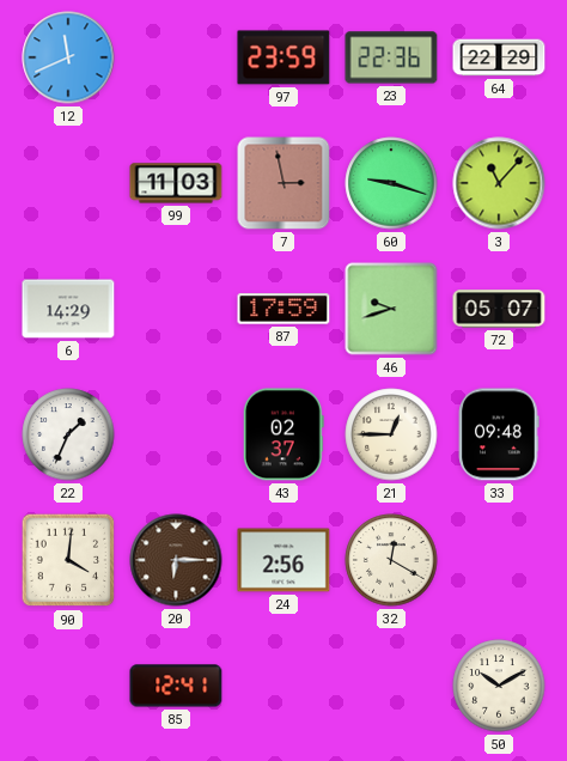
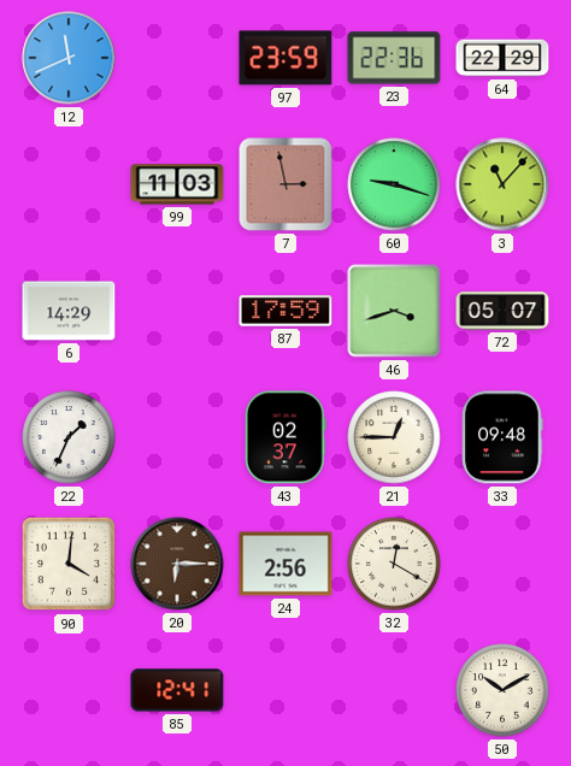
46: 9:42 -> 3:42 (394, 311)
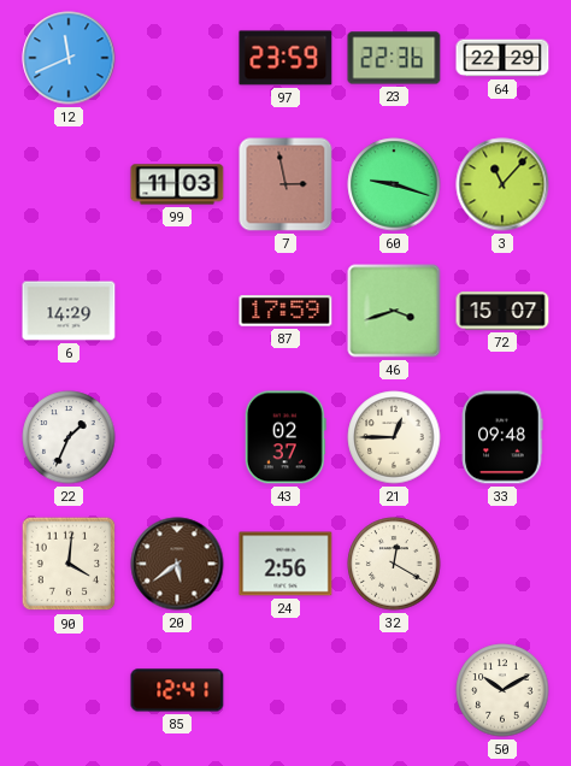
72: 05:07 -> 15:07 (502, 311)
20: 6:15 -> 5:39 (177, 564)
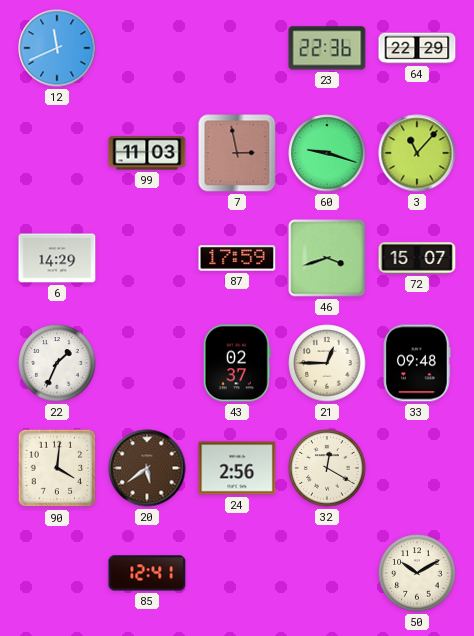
97: 23:59 -> none (285, 58)
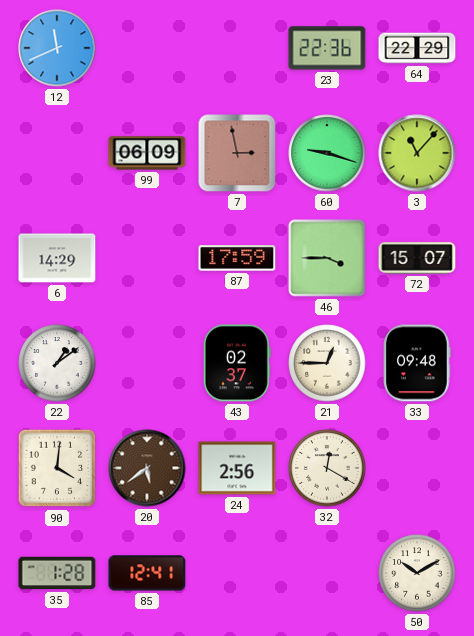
99: 11:03 -> 06:09 (147, 153)
46: 3:42 -> 3:45 (327, 258)
22: 1:34 -> 1:09 (57, 363)
35: none -> 1:28 (57, 573)
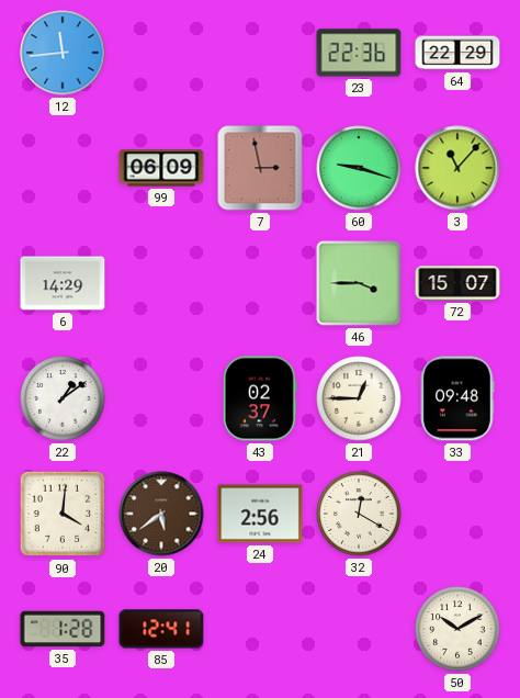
12: 11:41 -> 11:44 (63, 53)
87: 17:59 -> none (237, 258)
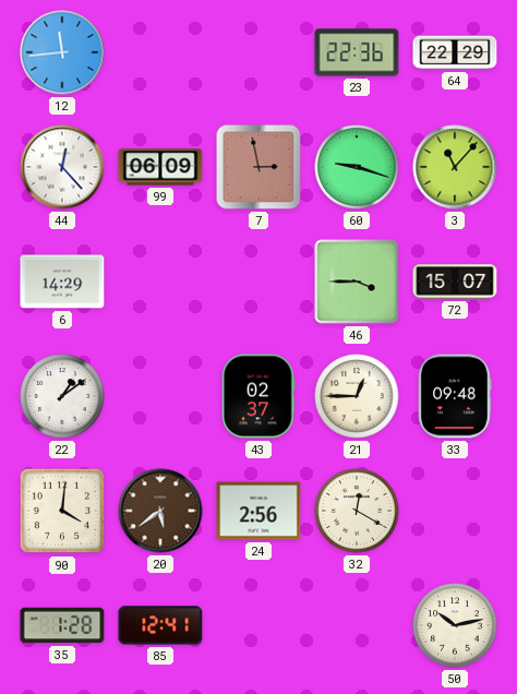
44: none -> 12:23 (62, 167)
50: 10:10 -> 10:13 (455, 625)
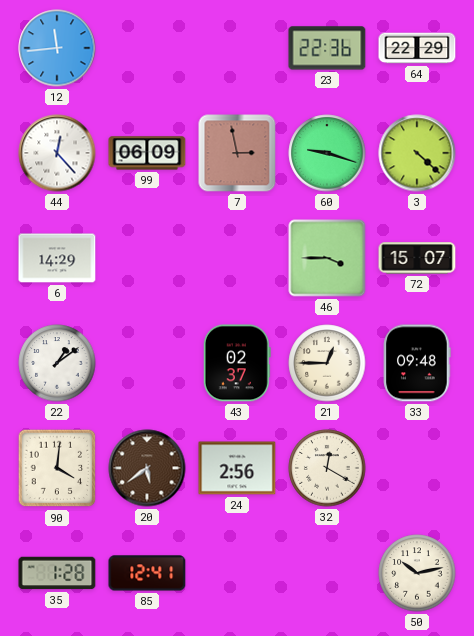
3: 11:07 -> 4:22 (417, 153)
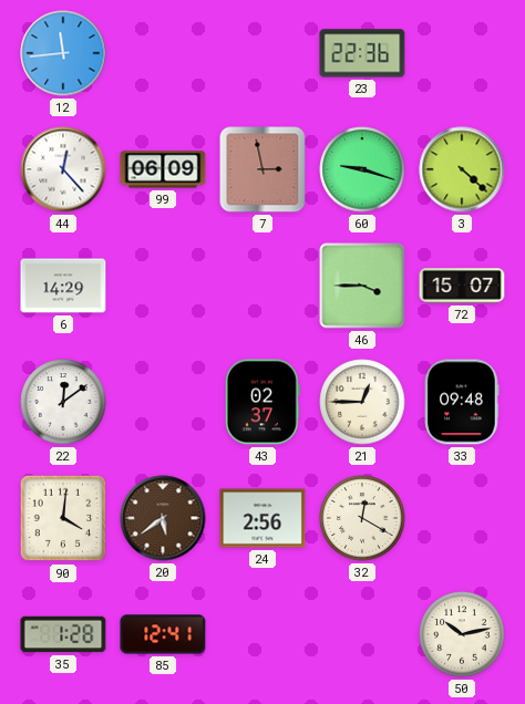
64: 22:29 -> none (417, 48)
22: 1:09 -> 12:09 (63, 402)
